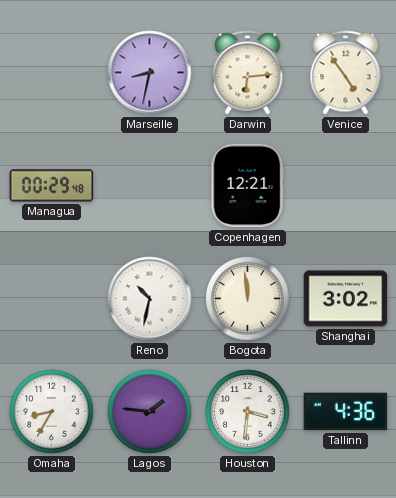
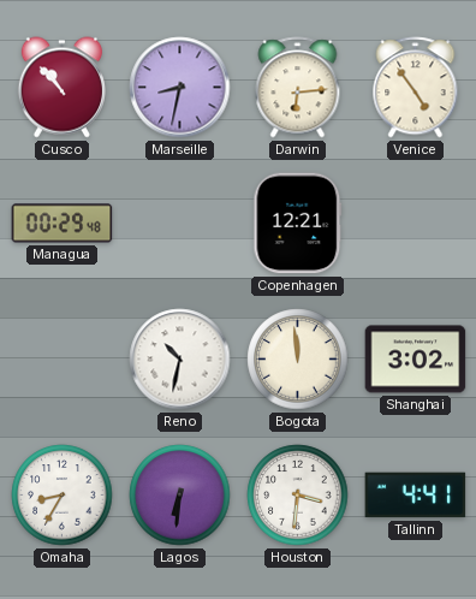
Cusco: none -> 10:53 (61, 88)
Lagos: 1:46 -> 6:31 (180, 496)
Tallinn: 4:36 -> 4:41 (416, 496)
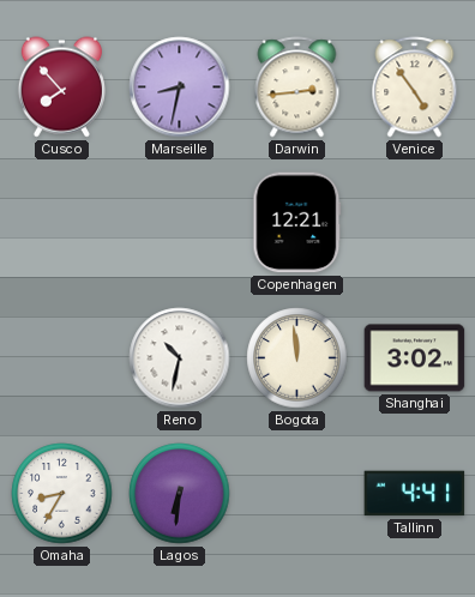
Cusco: 10:53 -> 7:53 (61, 88)
Darwin: 6:14 -> 2:44 (297, 88)
Managua: 00:29 -> none (63, 224)
Houston: 3:31 -> none (298, 496)
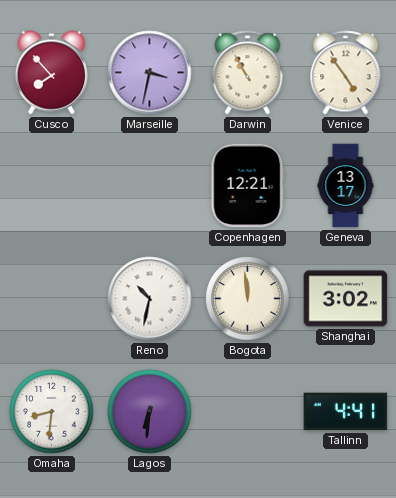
Marseille: 8:32 -> 3:32 (150, 73)
Darwin: 2:44 -> 10:55 (248, 73)
Geneva: none -> 13:17 (346, 186)
Omaha: 8:35 -> 8:31 (52, 412)
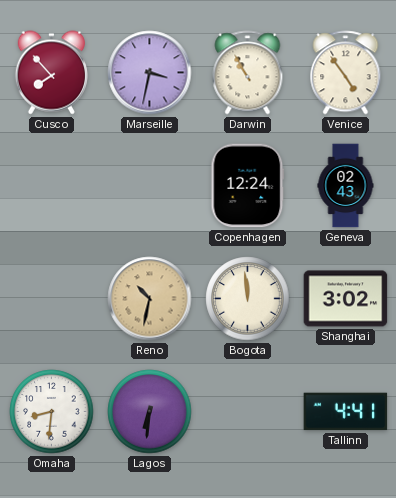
Copenhagen: 12:21 -> 12:24 (248, 186)
Geneva: 13:17 -> 02:43 (346, 186)
Reno dial: white -> champagne (150, 299)
